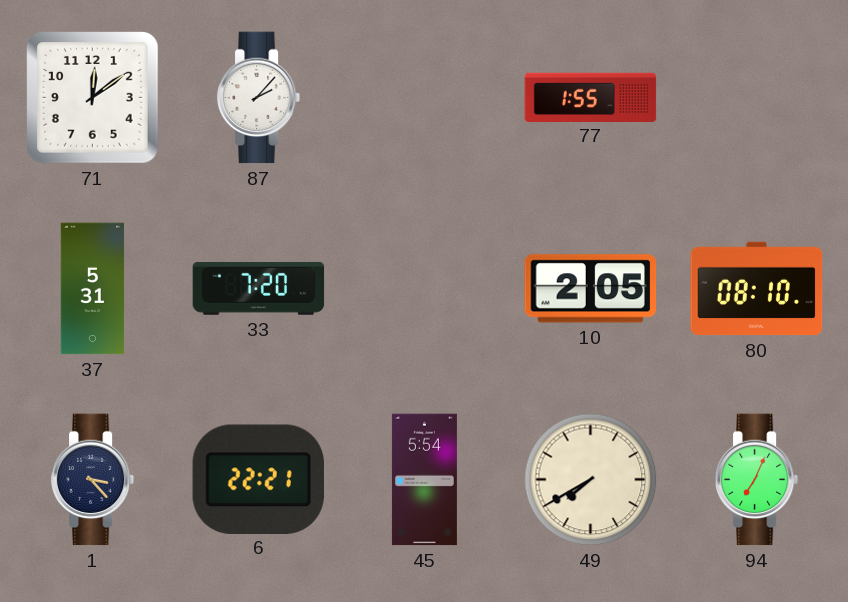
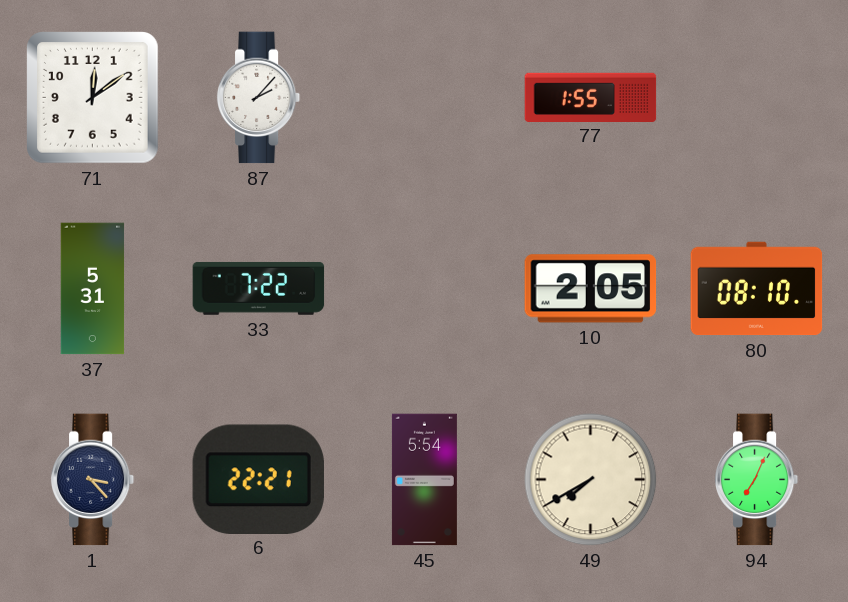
33: 7:20 -> 7:22 (259, 288)
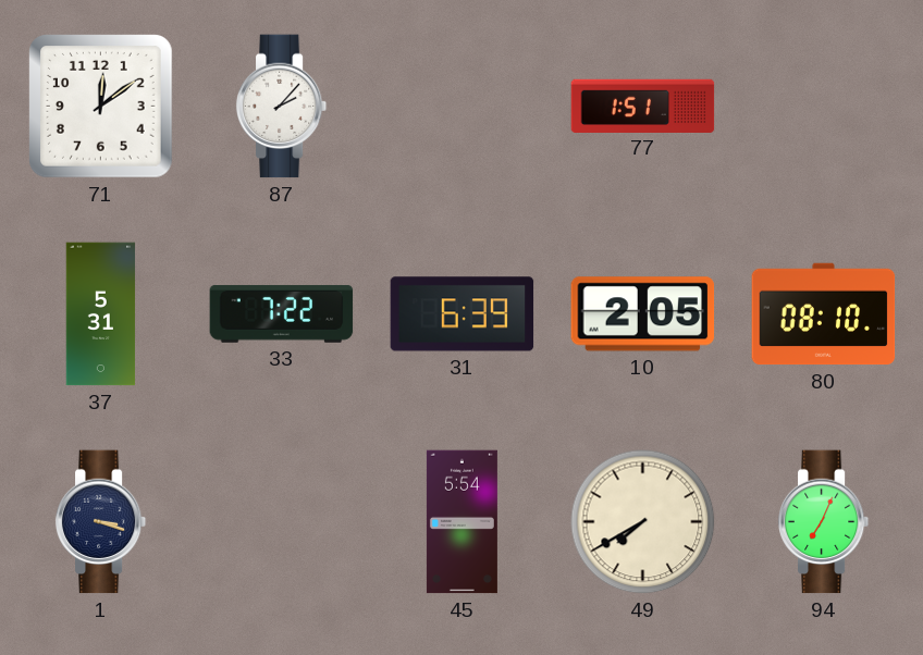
77: 1:55 -> 1:51 (643, 106)
31: none -> 6:39 (463, 314)
1: 3:23 -> 3:18 (101, 522)
6: 22:21 -> none (258, 479)
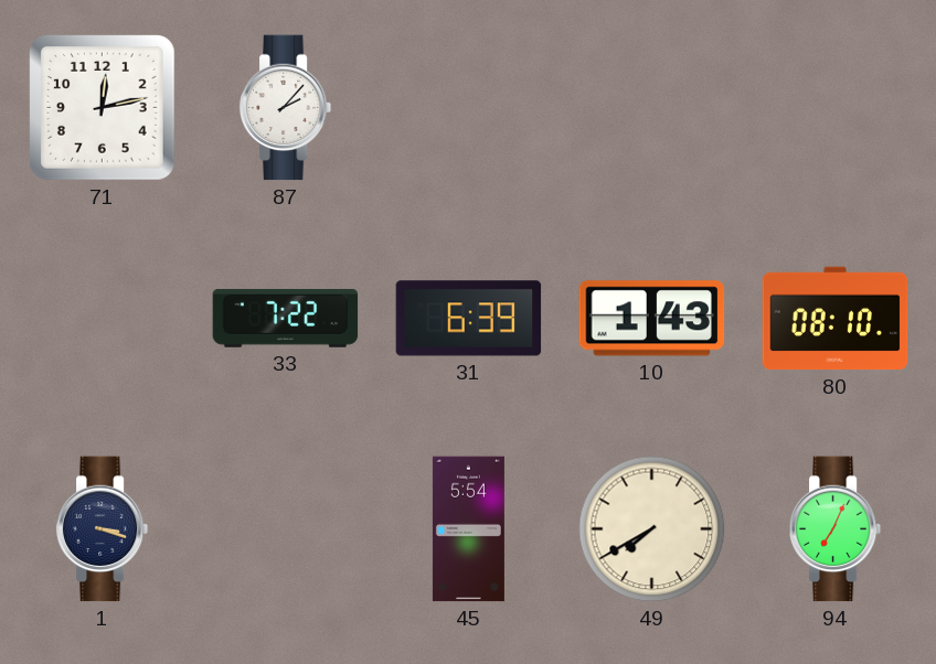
71: 12:09 -> 12:13 (103, 108)
77: 1:51 -> none (643, 106)
37: 5:31 -> none (101, 314)
10: 2:05 -> 1:43 (652, 319)
